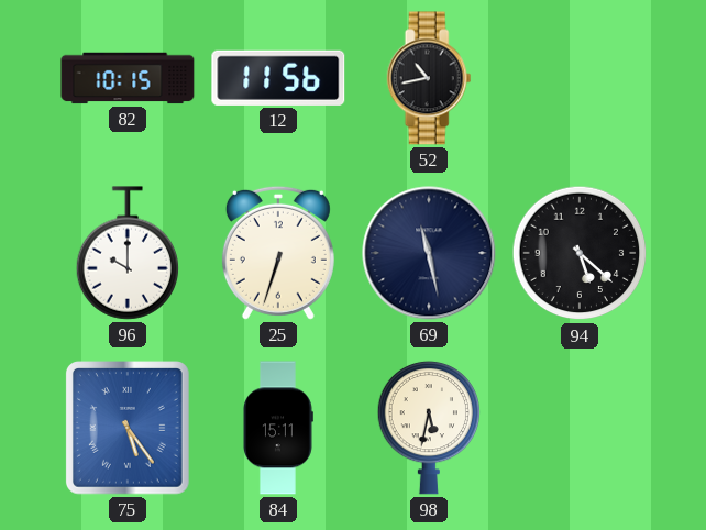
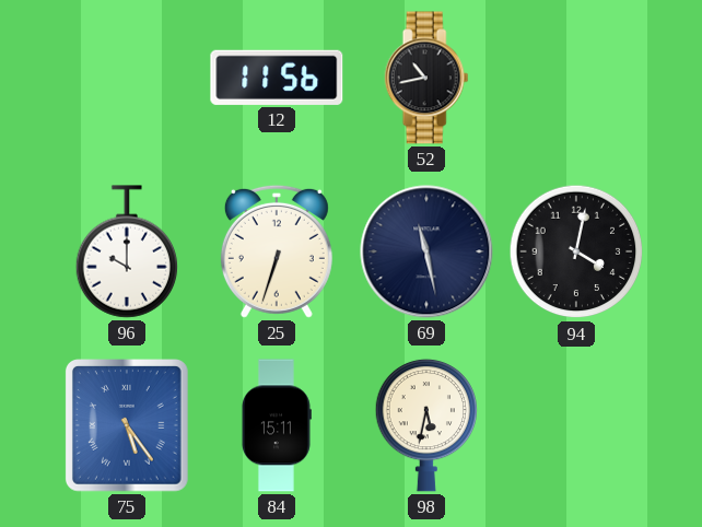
82: 10:15 -> none (128, 78)
94: 5:22 -> 4:02 (576, 251)
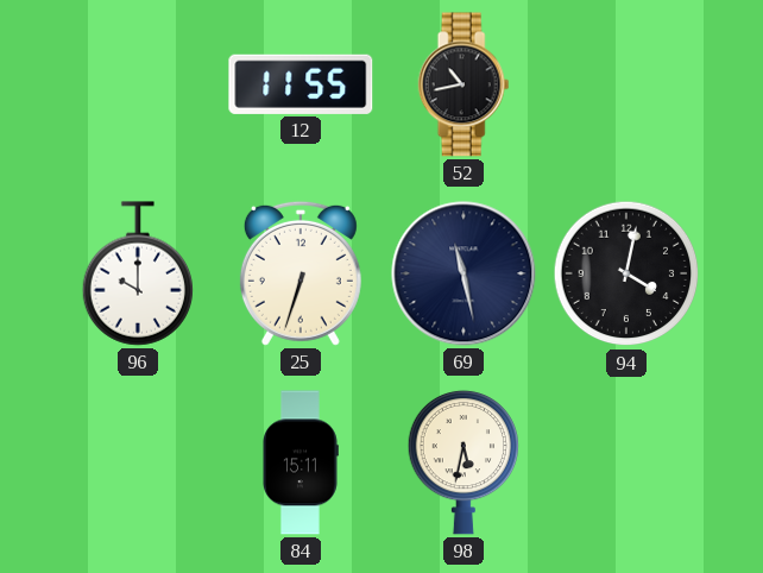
12: 11:56 -> 11:55 (301, 84)
75: 5:24 -> none (128, 426)
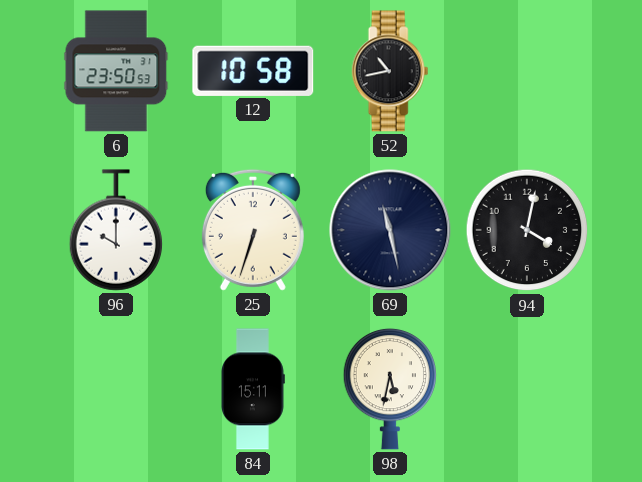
6: none -> 23:50 (116, 71)
12: 11:55 -> 10:58 (253, 71)
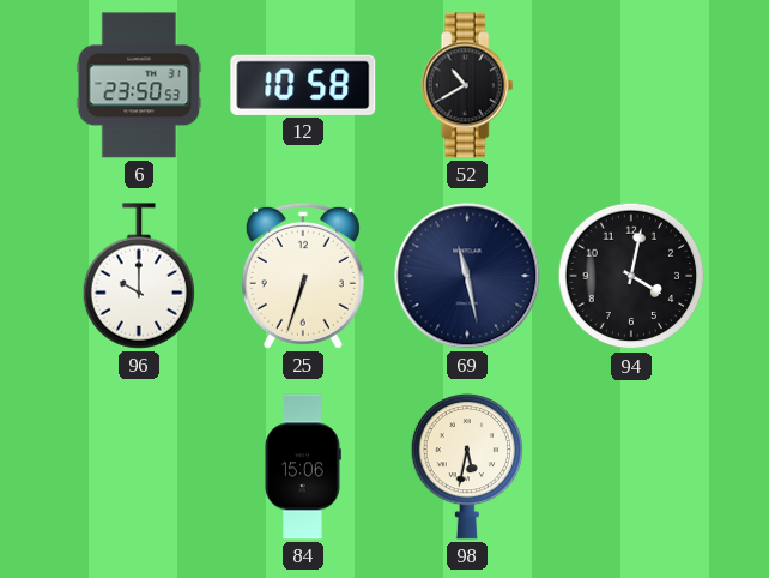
52: 10:43 -> 10:40 (467, 85)
84: 15:11 -> 15:06 (303, 466)
